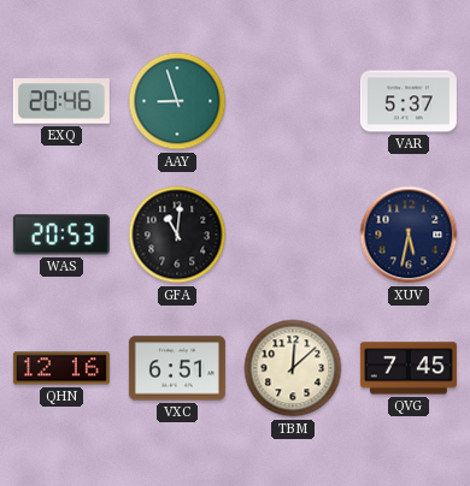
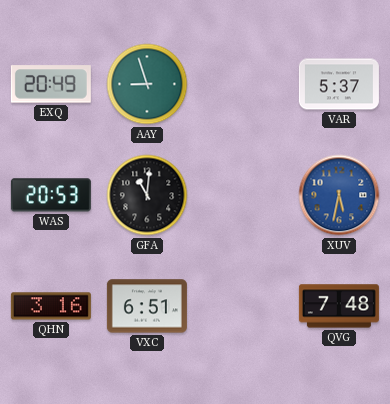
EXQ: 20:46 -> 20:49 (51, 84)
XUV dial: navy -> blue (339, 195)
QHN: 12:16 -> 3:16 (51, 306)
TBM: 12:08 -> none (293, 368)
QVG: 7:45 -> 7:48 (339, 306)
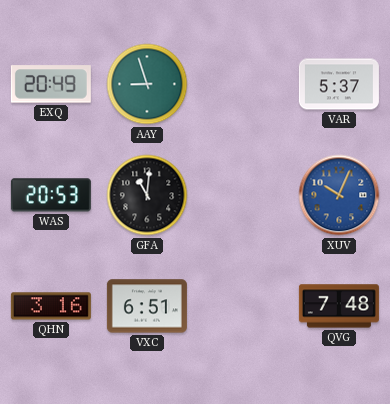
XUV: 5:32 -> 10:04 (339, 195)
